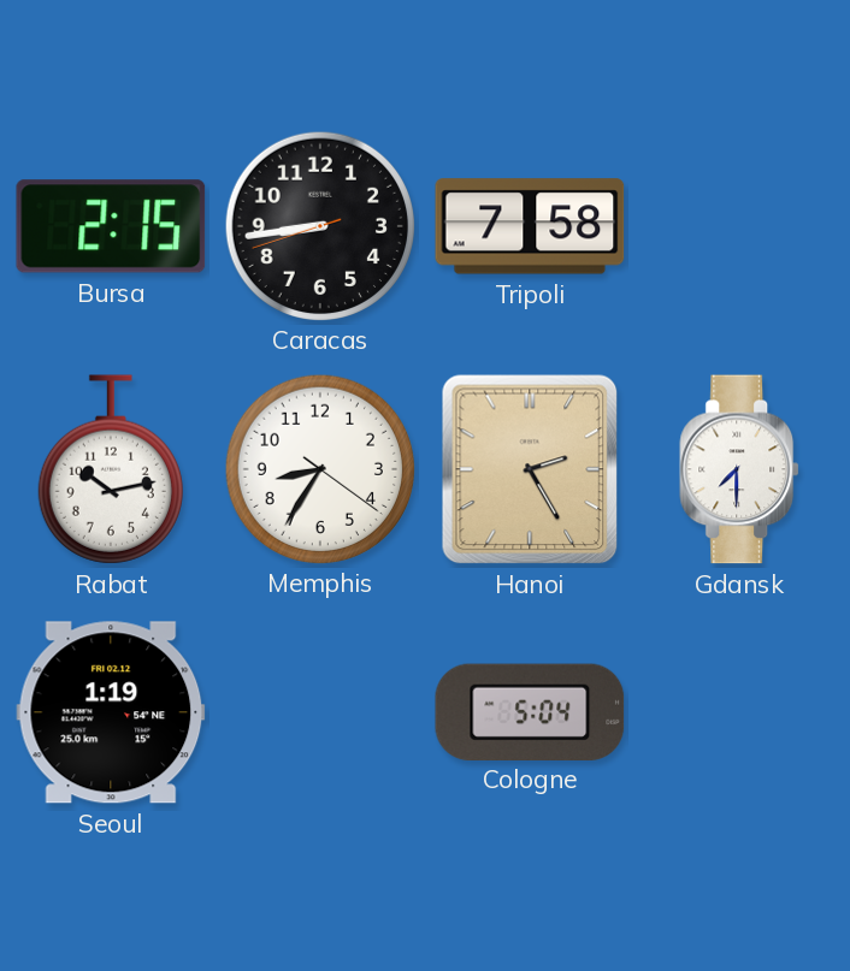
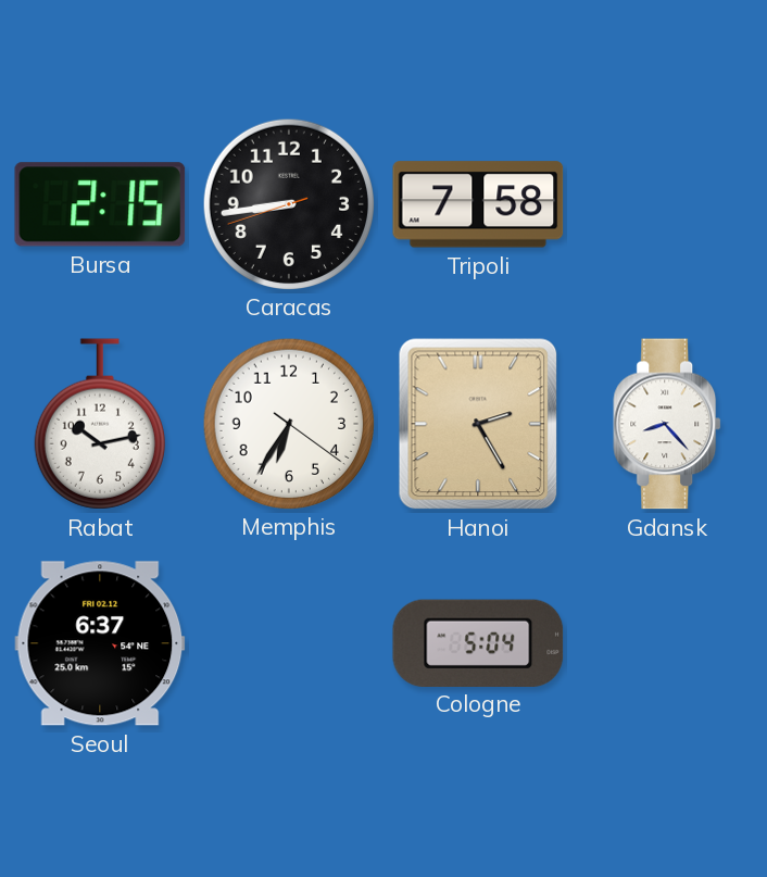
Memphis: 8:35 -> 6:35 (288, 423)
Gdansk: 7:30 -> 8:23 (668, 424)
Seoul: 1:19 -> 6:37 (100, 643)
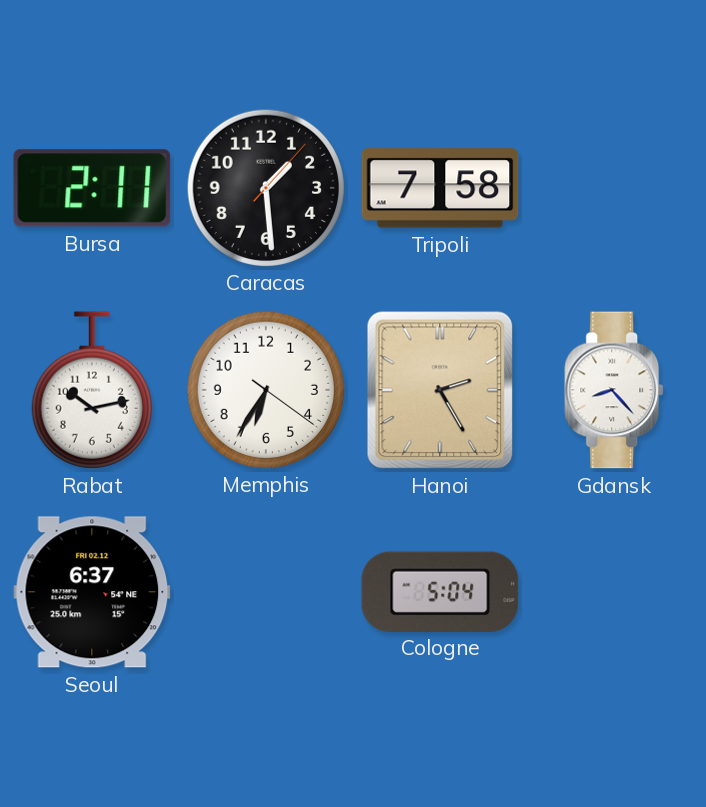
Bursa: 2:15 -> 2:11 (92, 188)
Caracas: 8:43 -> 1:29 (265, 187)
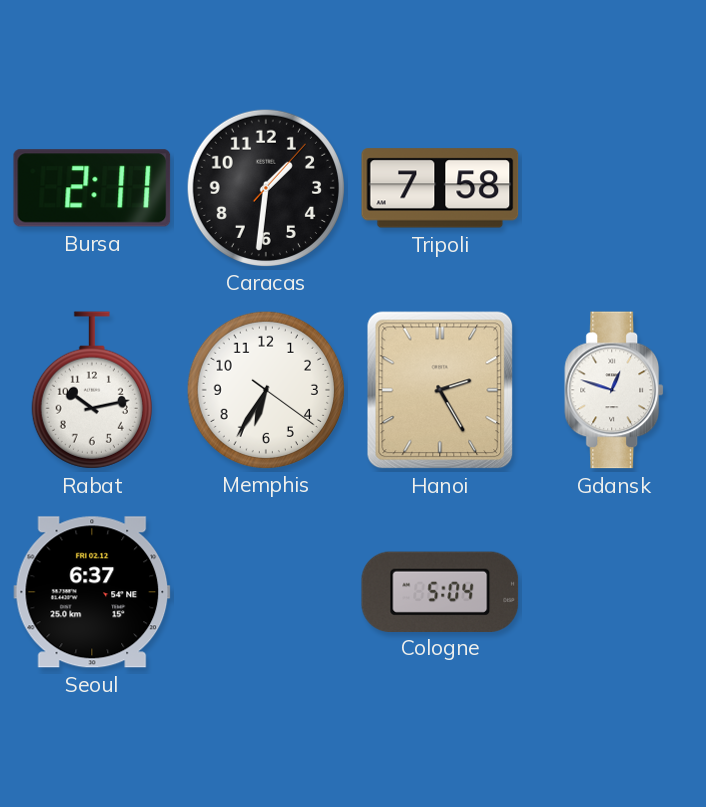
Caracas: 1:29 -> 1:31 (265, 187)
Gdansk: 8:23 -> 12:48 (615, 390)
